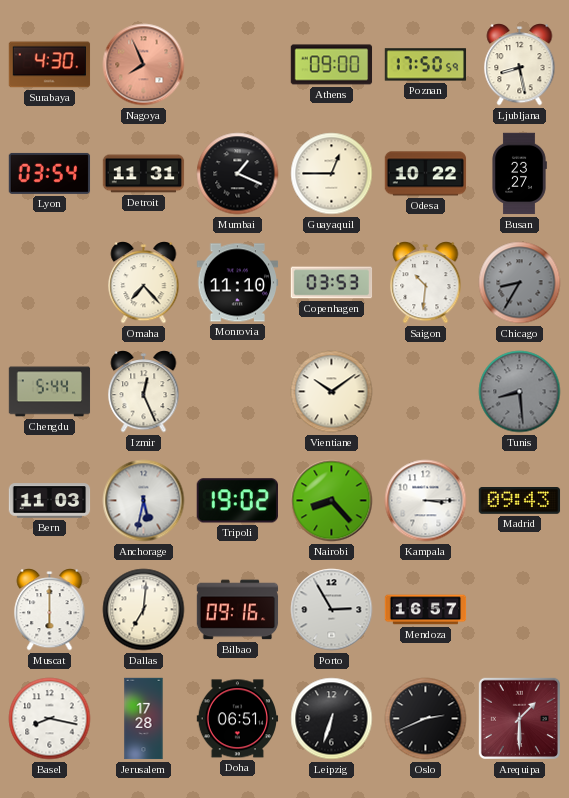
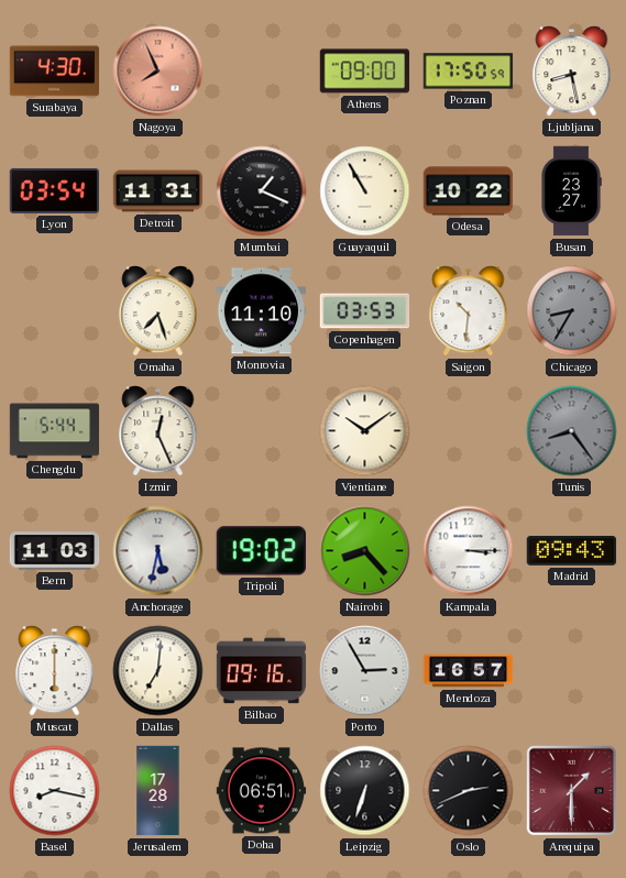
Guayaquil: 12:45 -> 10:55 (365, 191)
Omaha: 7:23 -> 7:27 (158, 311)
Tunis: 8:29 -> 8:24 (572, 431)
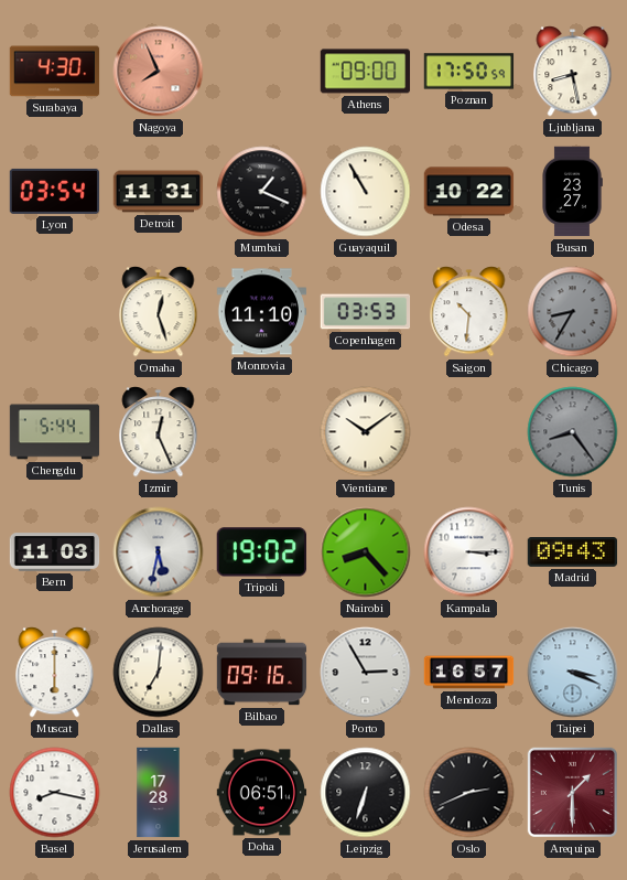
Omaha: 7:27 -> 12:27 (159, 312)
Taipei: none -> 3:19 (573, 673)
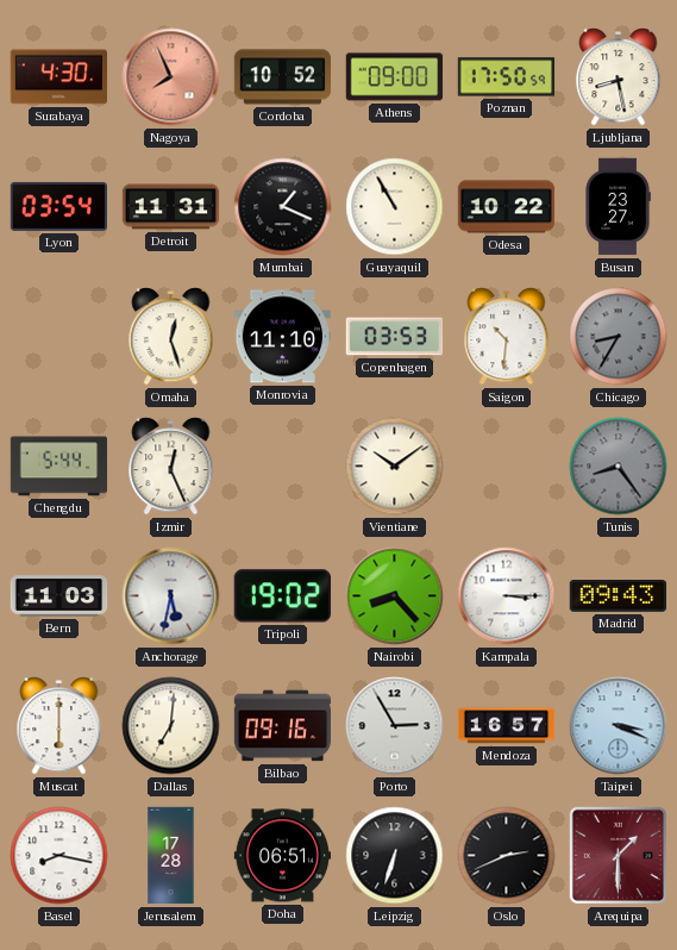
Cordoba: none -> 10:52 (283, 77)
